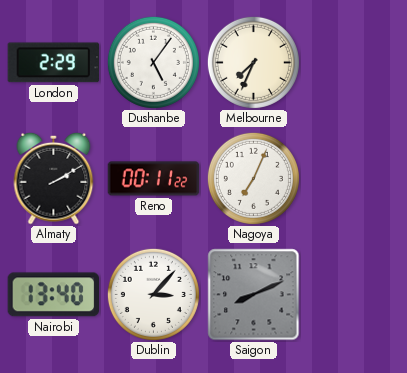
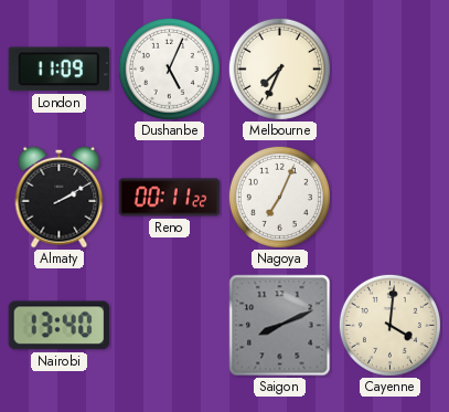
London: 2:29 -> 11:09 (60, 70)
Dushanbe: 5:06 -> 5:04 (169, 68)
Dublin: 3:07 -> none (153, 294)
Cayenne: none -> 4:01 (389, 325)
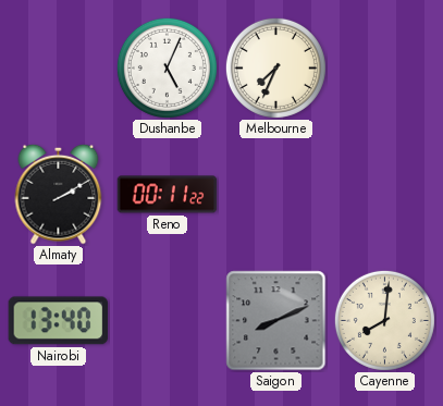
London: 11:09 -> none (60, 70)
Nagoya: 7:04 -> none (279, 197)
Cayenne: 4:01 -> 8:01 (384, 320)
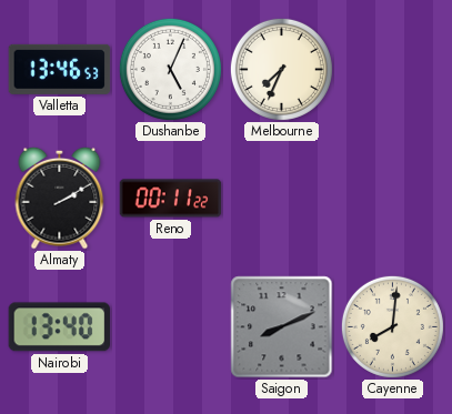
Valletta: none -> 13:46 (60, 69)
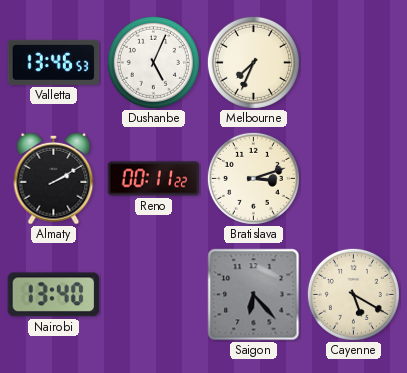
Bratislava: none -> 3:12 (253, 178)
Saigon: 8:11 -> 6:23 (254, 295)
Cayenne: 8:01 -> 5:20 (353, 294)
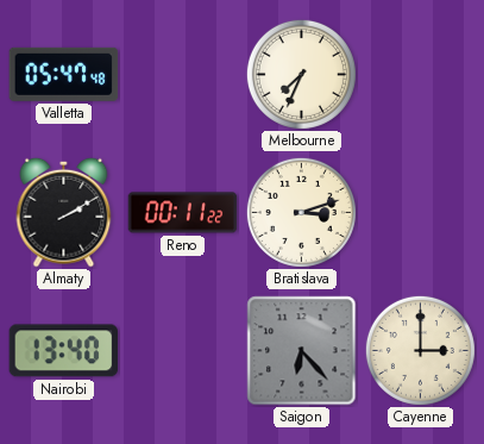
Valletta: 13:46 -> 05:47 (64, 74)
Dushanbe: 5:04 -> none (153, 62)
Cayenne: 5:20 -> 3:00 (420, 350)
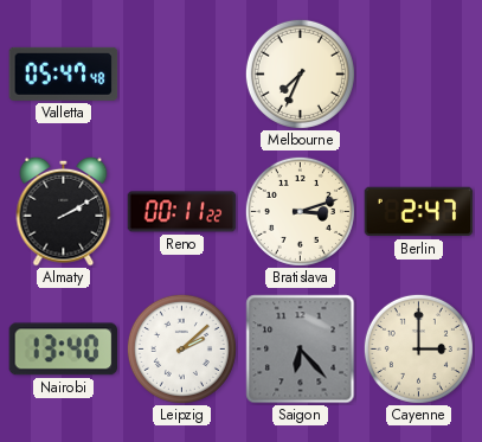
Berlin: none -> 2:47 (419, 212)
Leipzig: none -> 2:08 (181, 348)
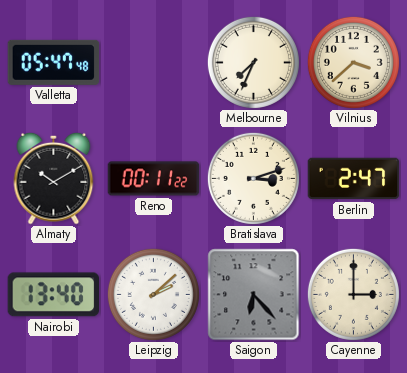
Vilnius: none -> 3:38 (353, 62)
Almaty: 2:10 -> 10:10 (54, 178)
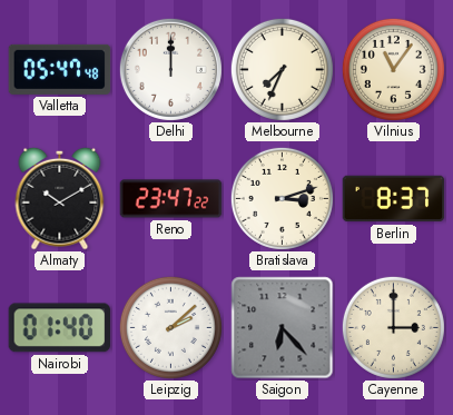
Delhi: none -> 12:00 (170, 69)
Vilnius: 3:38 -> 11:06 (393, 69)
Reno: 00:11 -> 23:47 (171, 199)
Berlin: 2:47 -> 8:37 (394, 199)
Nairobi: 13:40 -> 01:40 (59, 328)
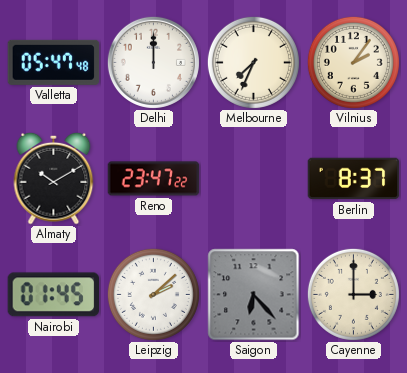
Vilnius: 11:06 -> 2:06 (353, 62)
Bratislava: 3:12 -> none (282, 198)
Nairobi: 01:40 -> 01:45 (53, 295)
